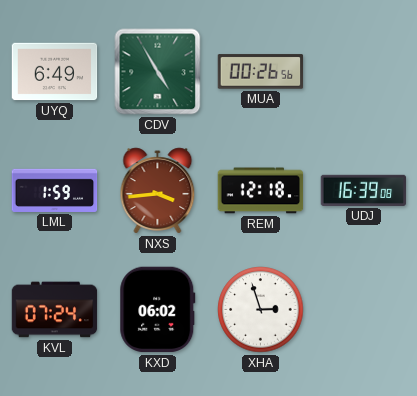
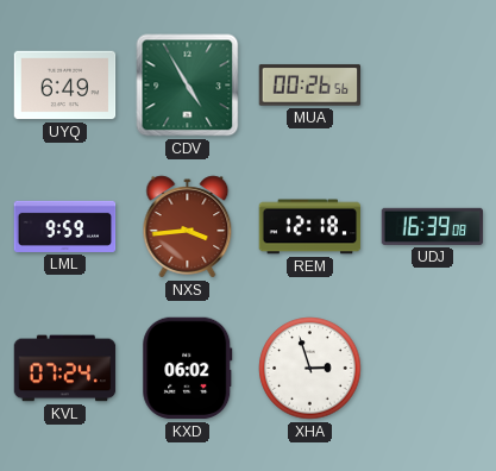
LML: 1:59 -> 9:59 (65, 226)
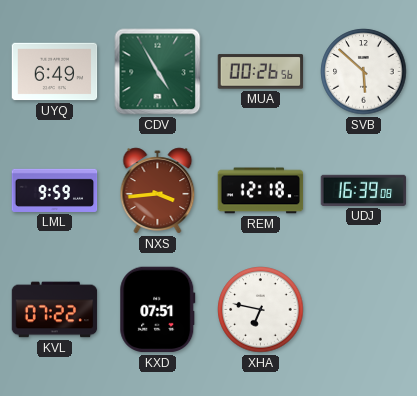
SVB: none -> 5:52 (364, 72)
KVL: 07:24 -> 07:22 (55, 310)
KXD: 06:02 -> 07:51 (158, 310)
XHA: 2:57 -> 6:47 (261, 310)
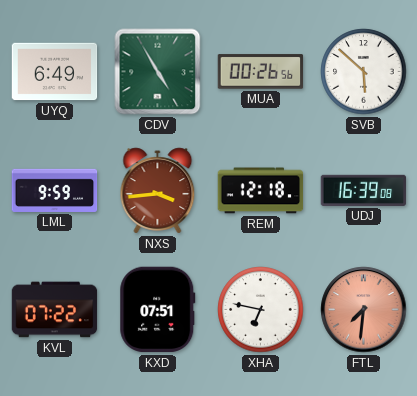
FTL: none -> 7:31 (364, 310)
